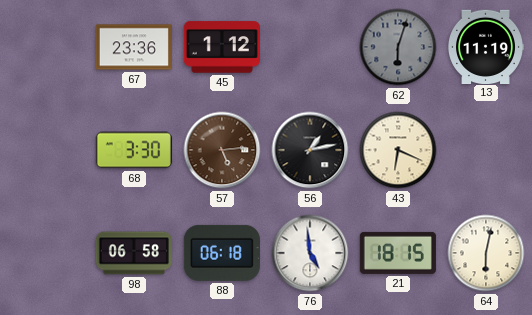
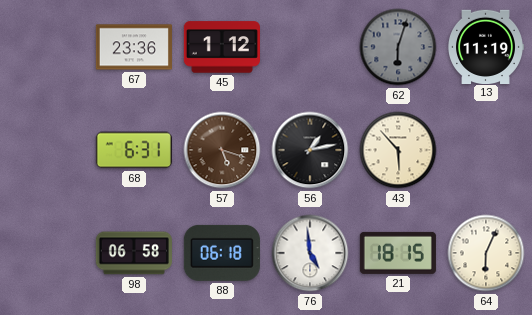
68: 3:30 -> 6:31 (134, 150)
57: 5:14 -> 5:18 (222, 150)
43: 6:19 -> 5:53 (398, 150)
64: 6:02 -> 6:04 (486, 253)
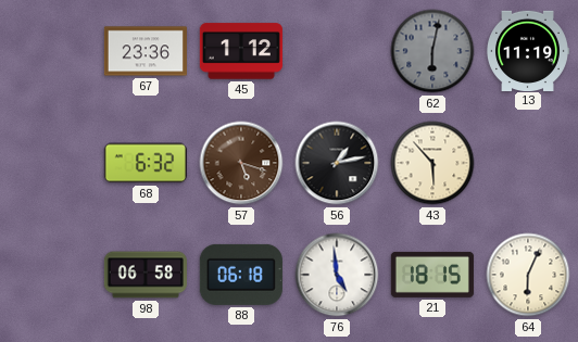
62: 6:03 -> 6:02 (432, 51)
68: 6:31 -> 6:32 (146, 163)
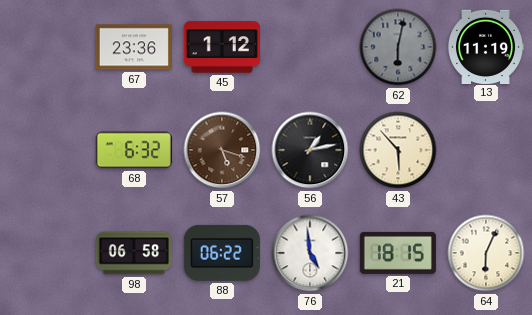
88: 06:18 -> 06:22 (222, 253)
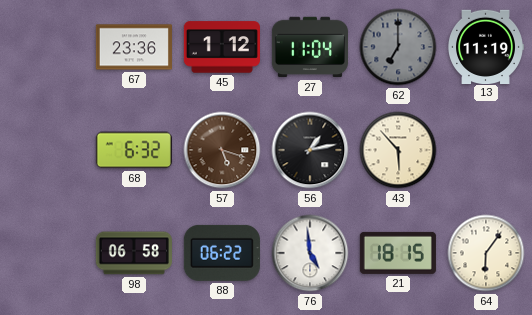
27: none -> 11:04 (310, 47)
62: 6:02 -> 7:00 (398, 47)
64: 6:04 -> 6:06 (486, 253)
